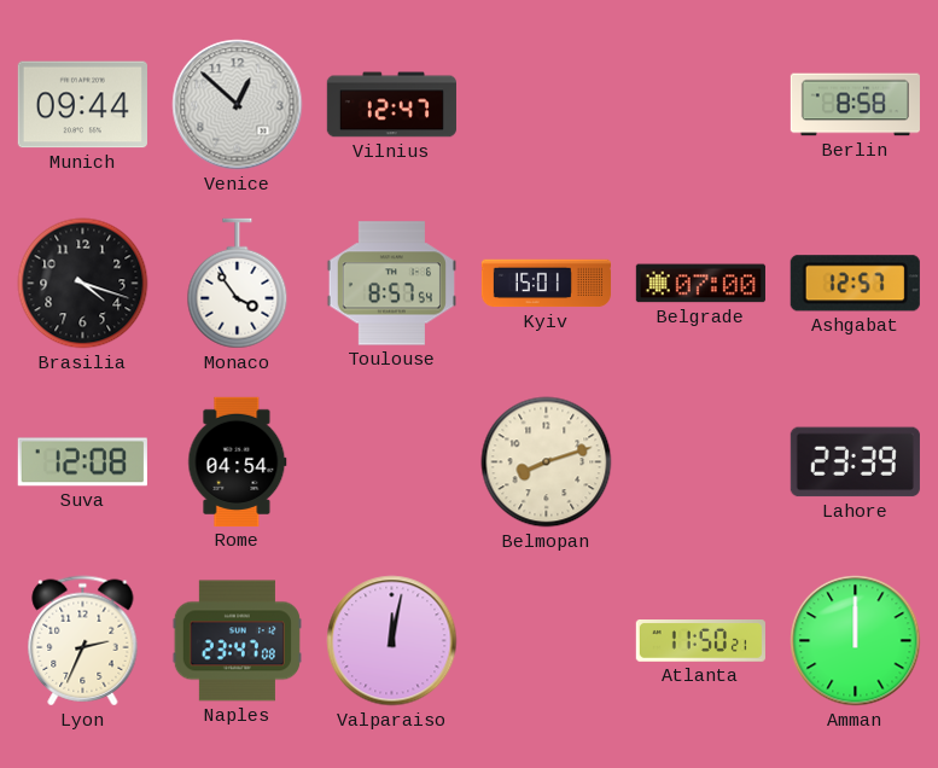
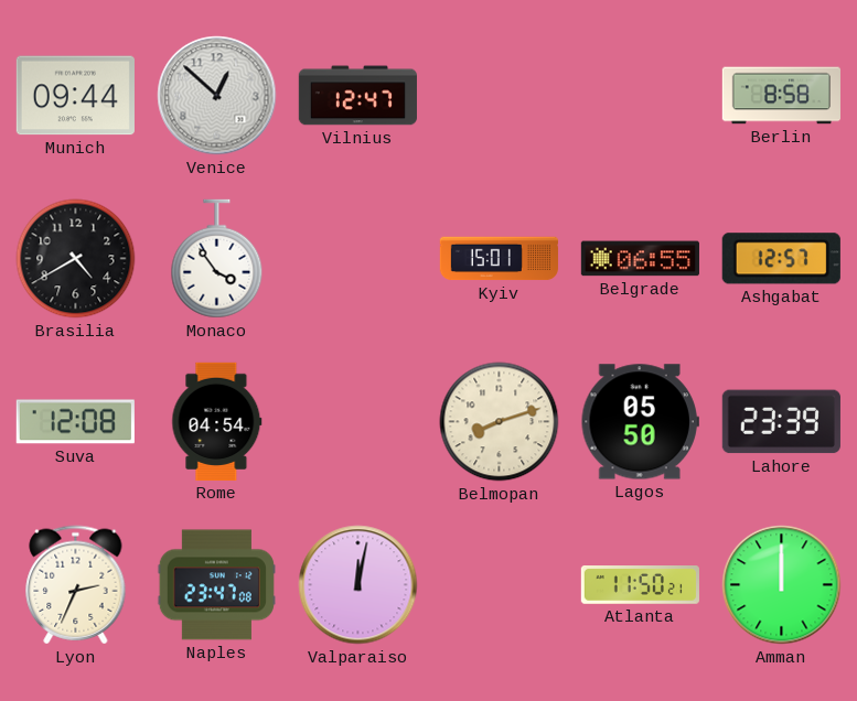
Brasilia: 4:18 -> 4:40 (76, 259)
Toulouse: 8:57 -> none (391, 284)
Belgrade: 07:00 -> 06:55 (640, 259)
Lagos: none -> 05:50 (640, 422)
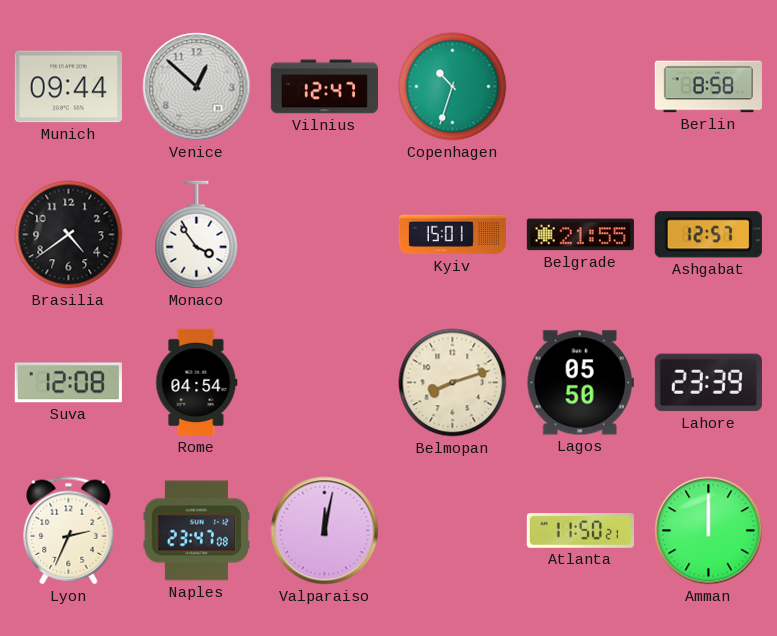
Copenhagen: none -> 10:33 (453, 87)
Brasilia: 4:40 -> 4:39 (69, 235)
Belgrade: 06:55 -> 21:55 (580, 235)
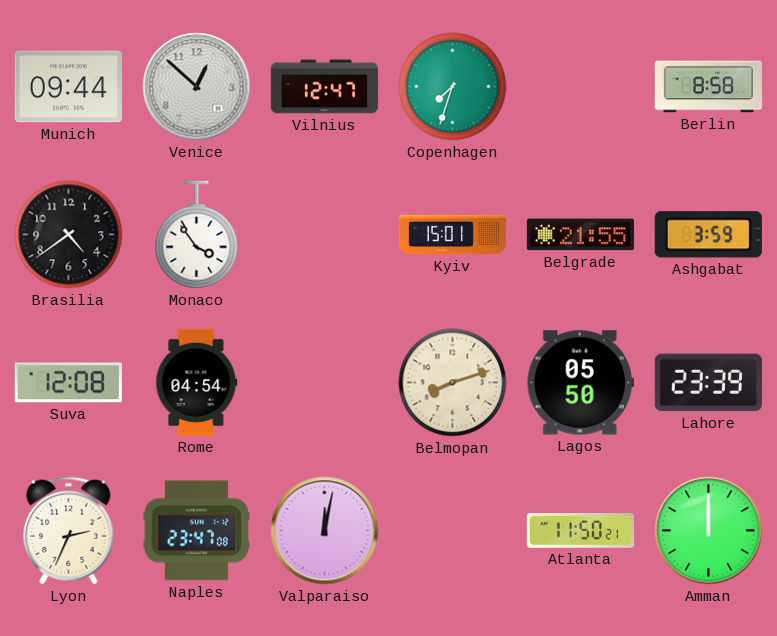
Copenhagen: 10:33 -> 7:33 (453, 87)
Ashgabat: 12:57 -> 3:59 (708, 235)
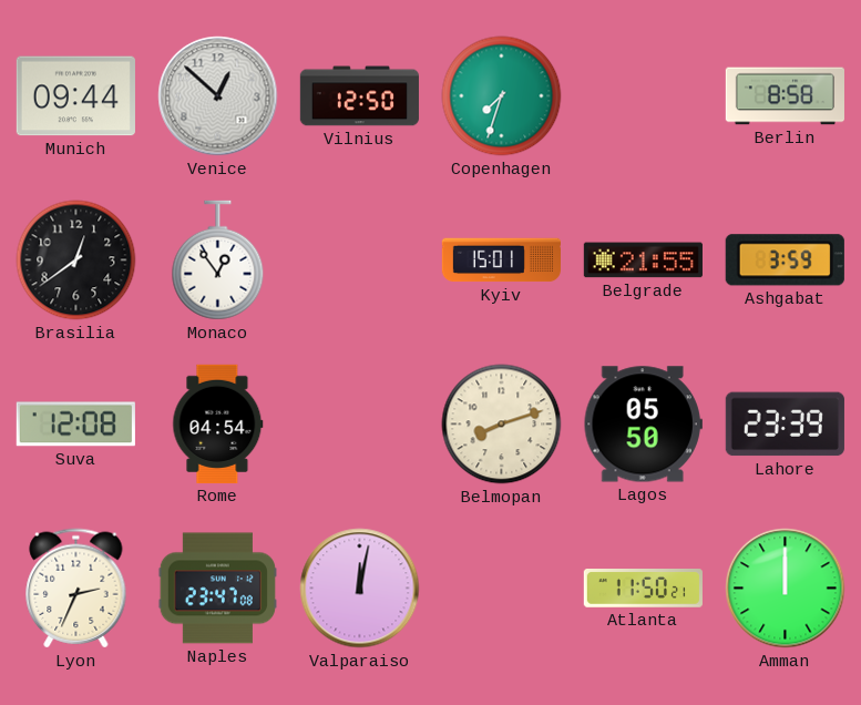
Vilnius: 12:47 -> 12:50 (359, 96)
Brasilia: 4:39 -> 12:39 (76, 260)
Monaco: 3:54 -> 12:54 (218, 260)
